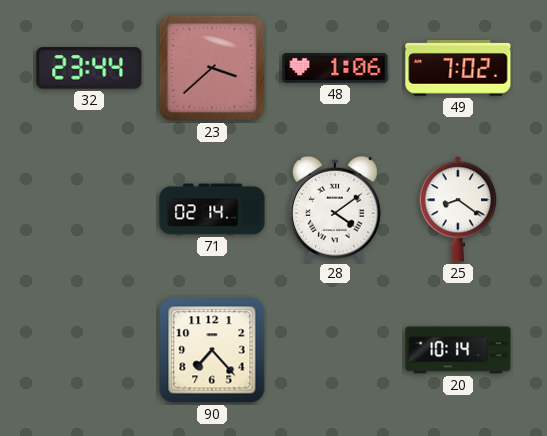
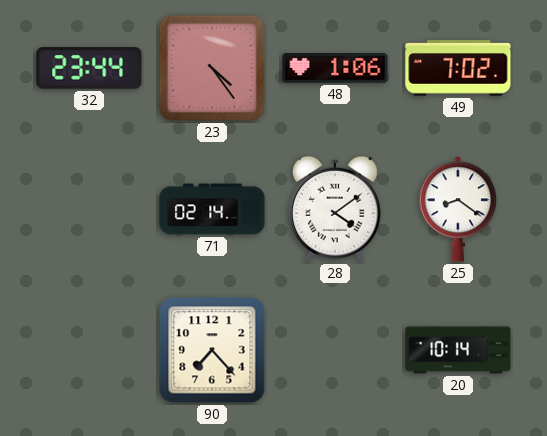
23: 3:38 -> 4:24 (212, 68)
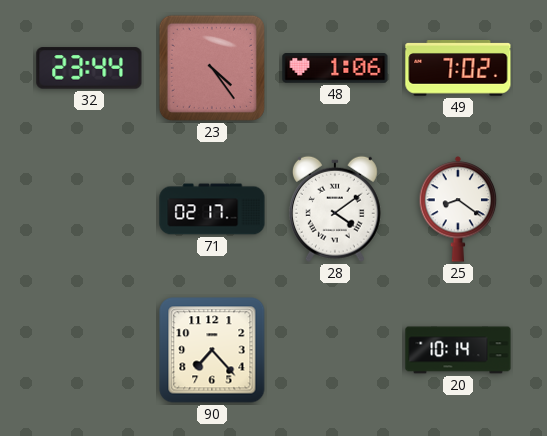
71: 02:14 -> 02:17 (212, 209)
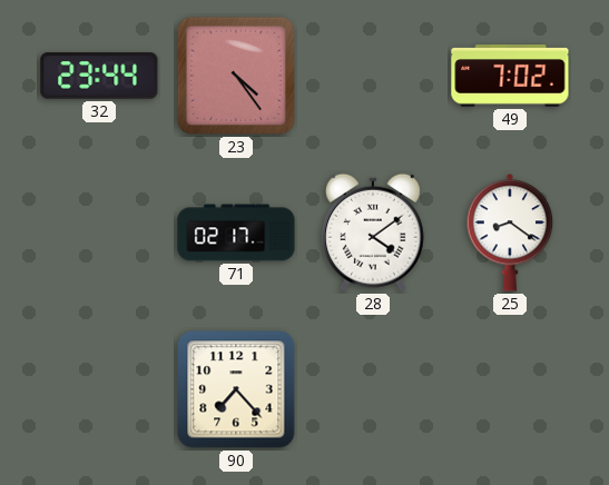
48: 1:06 -> none (335, 69)
20: 10:14 -> none (458, 350)
